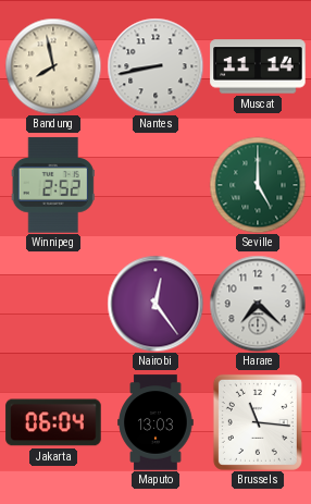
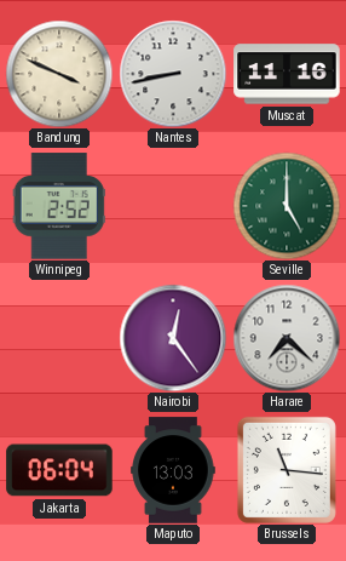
Bandung: 7:58 -> 3:49 (59, 74)
Muscat: 11:14 -> 11:16 (287, 74)
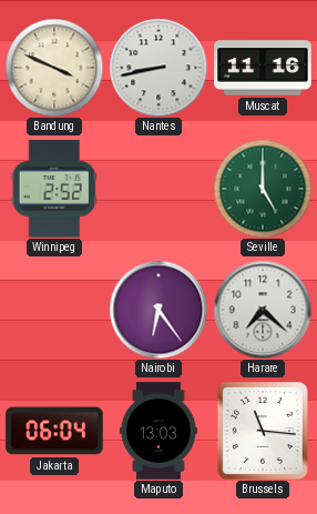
Nairobi: 12:24 -> 6:24 (158, 310)
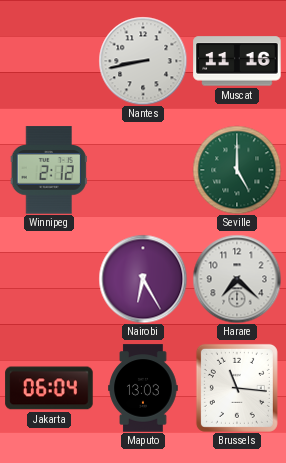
Bandung: 3:49 -> none (54, 68)
Winnipeg: 2:52 -> 2:12 (49, 170)
Nairobi: 6:24 -> 6:25 (143, 279)
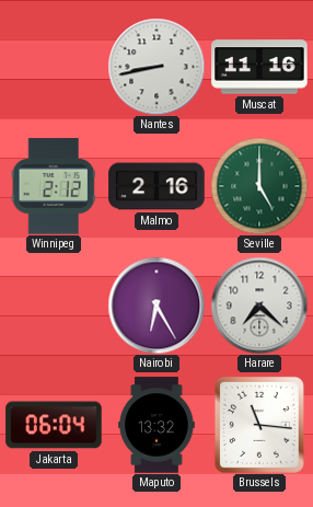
Malmo: none -> 2:16 (156, 186)
Maputo: 13:03 -> 13:32 (156, 425)
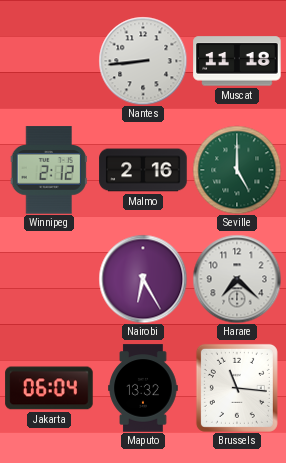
Nantes: 8:43 -> 8:44 (143, 61)
Muscat: 11:16 -> 11:18 (237, 61)
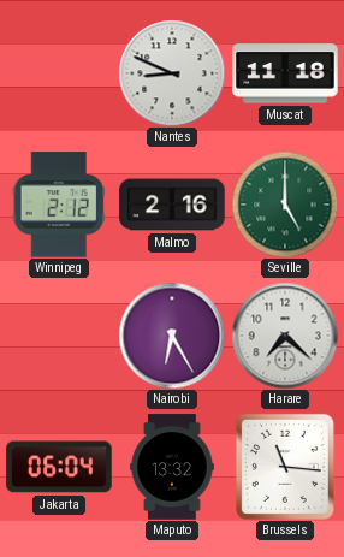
Nantes: 8:44 -> 8:49 (172, 73)
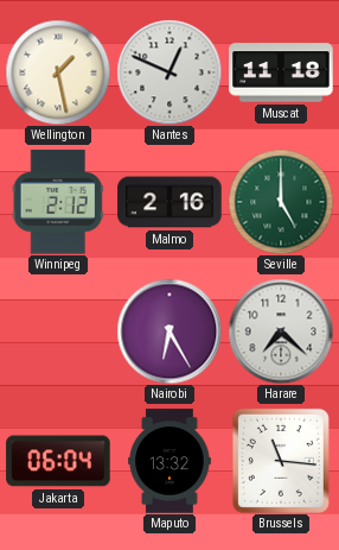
Wellington: none -> 1:28 (58, 72)
Nantes: 8:49 -> 12:49 (170, 72)
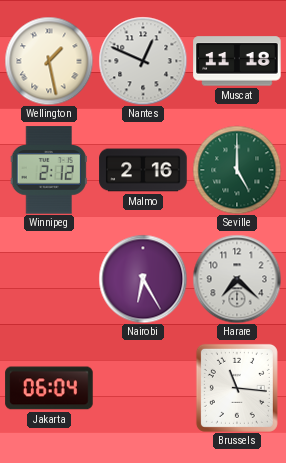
Maputo: 13:32 -> none (170, 461)
